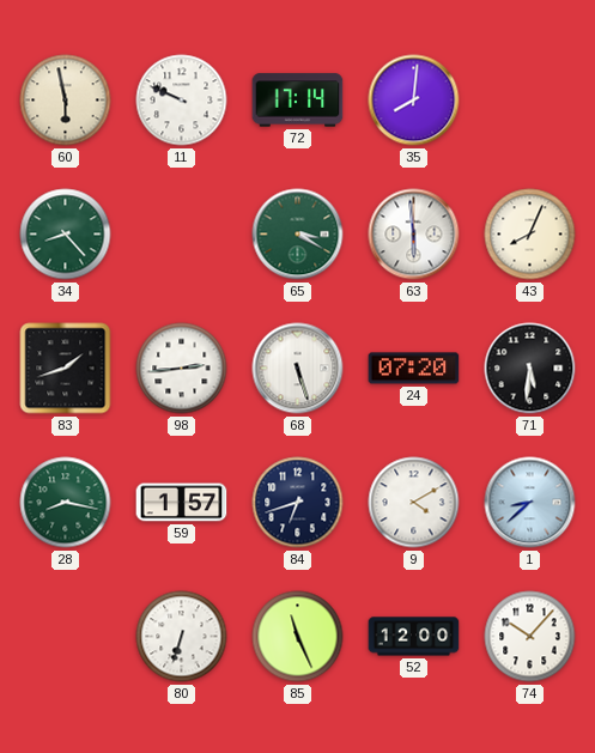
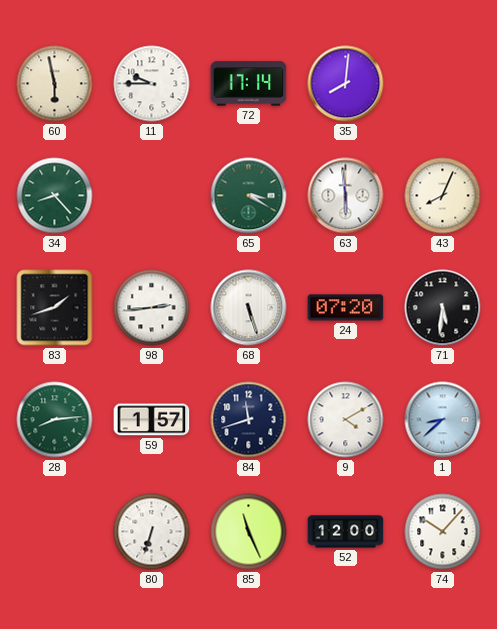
11: 9:49 -> 9:45 (152, 84)
28: 8:17 -> 8:14 (55, 420)
84: 6:42 -> 11:42 (249, 420)
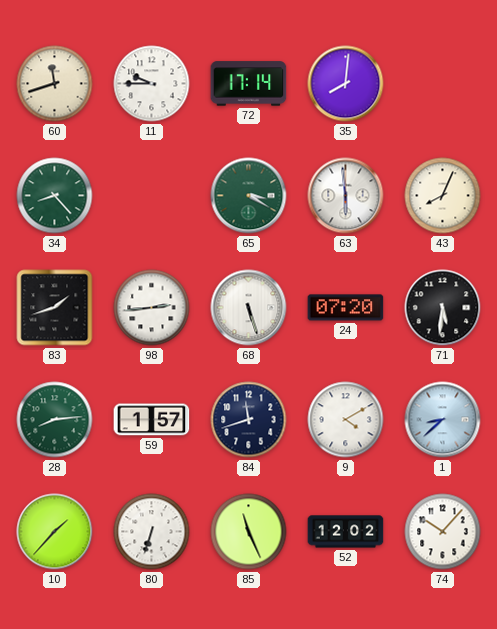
60: 5:58 -> 11:42 (55, 84)
10: none -> 1:37 (55, 532)
52: 12:00 -> 12:02 (346, 532)
